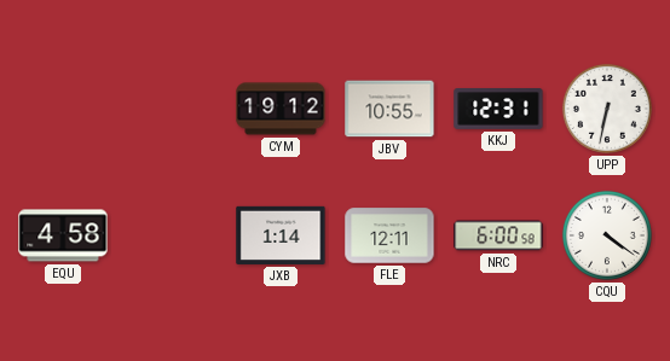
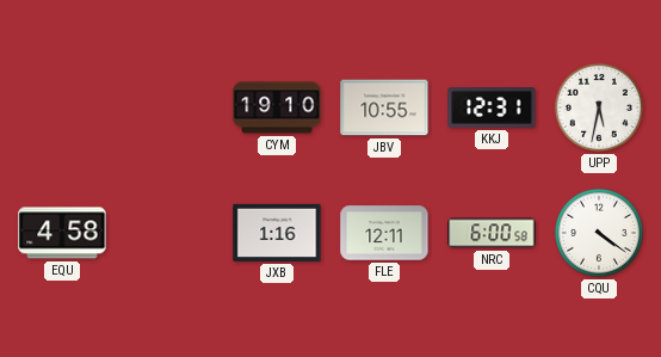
CYM: 19:12 -> 19:10 (277, 107)
UPP: 6:32 -> 5:32 (599, 107)
JXB: 1:14 -> 1:16 (277, 233)
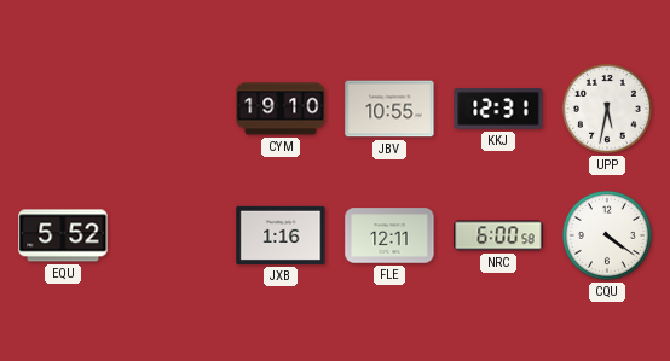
EQU: 4:58 -> 5:52 (63, 235)
